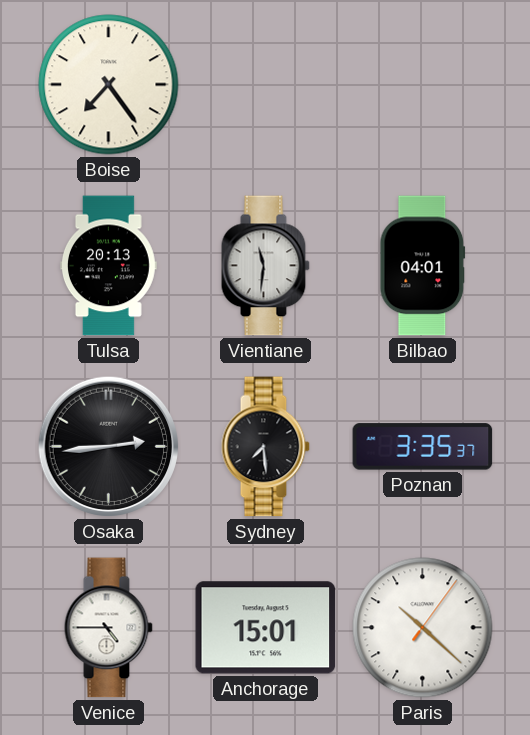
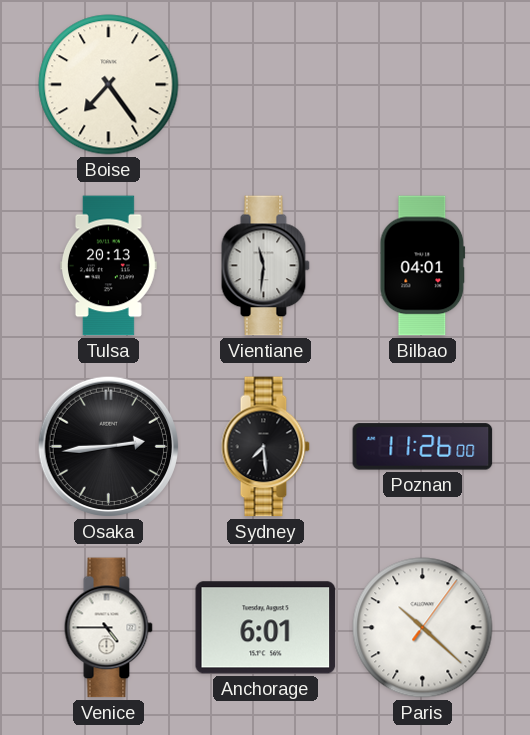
Poznan: 3:35 -> 11:26 (423, 447)
Anchorage: 15:01 -> 6:01 (266, 628)
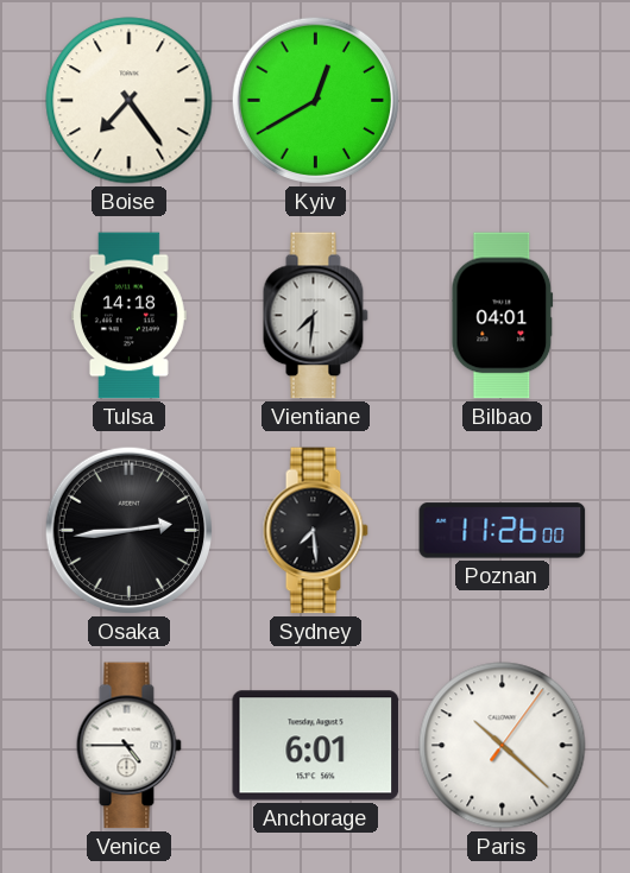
Kyiv: none -> 12:40 (316, 101)
Tulsa: 20:13 -> 14:18 (128, 316)
Vientiane: 11:31 -> 7:31 (315, 316)
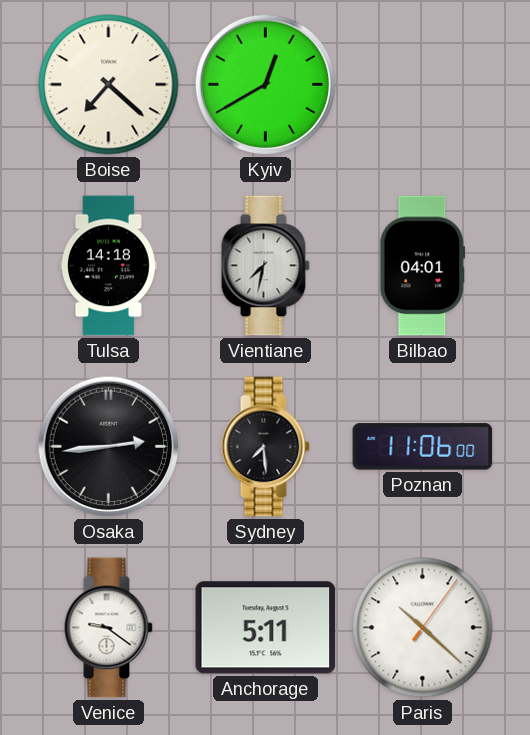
Boise: 7:24 -> 7:22 (109, 85)
Vientiane: 7:31 -> 7:32 (265, 266)
Poznan: 11:26 -> 11:06 (423, 447)
Venice: 4:45 -> 9:21 (108, 628)
Anchorage: 6:01 -> 5:11 (266, 628)
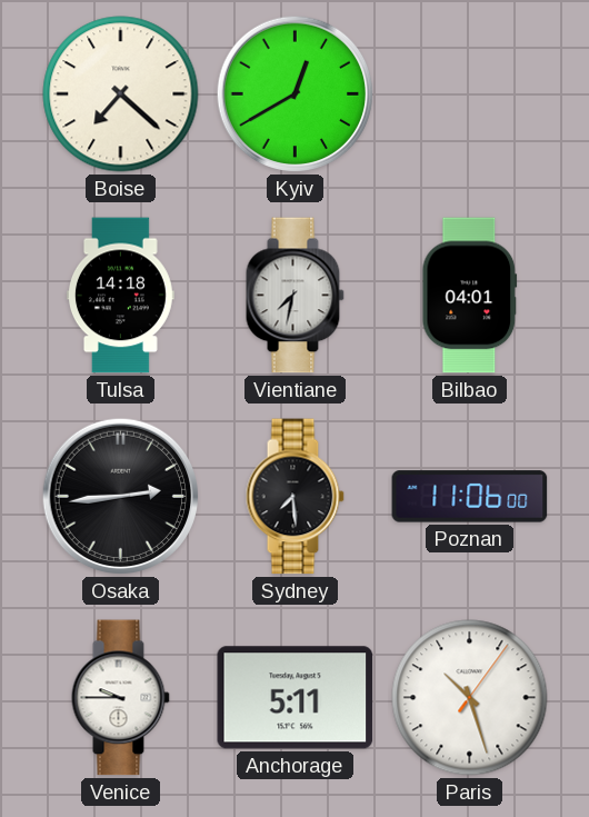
Venice: 9:21 -> 9:45 (120, 698)
Paris: 10:22 -> 10:27 (470, 698)
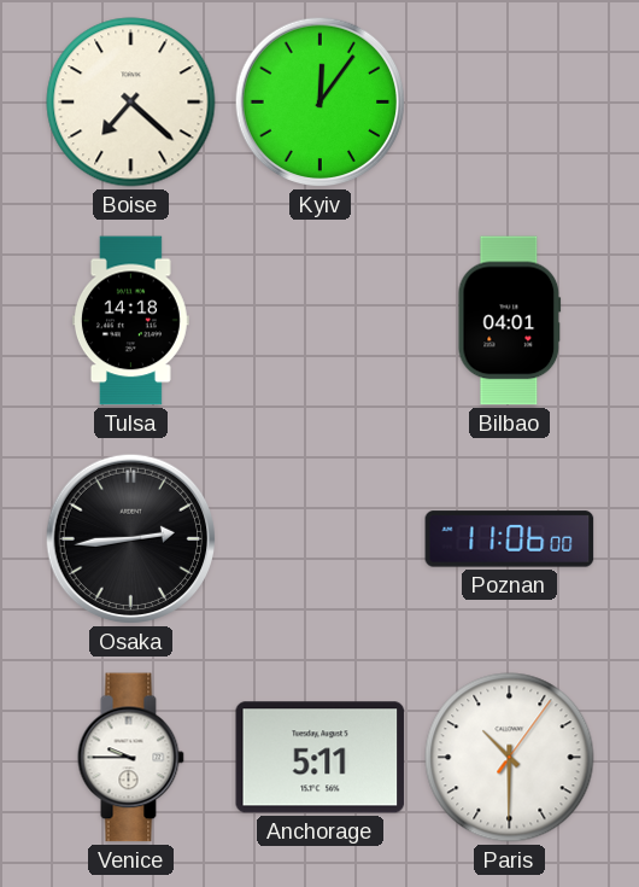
Kyiv: 12:40 -> 12:06 (321, 103)
Vientiane: 7:32 -> none (294, 296)
Sydney: 7:29 -> none (294, 497)
Paris: 10:27 -> 10:30 (510, 758)
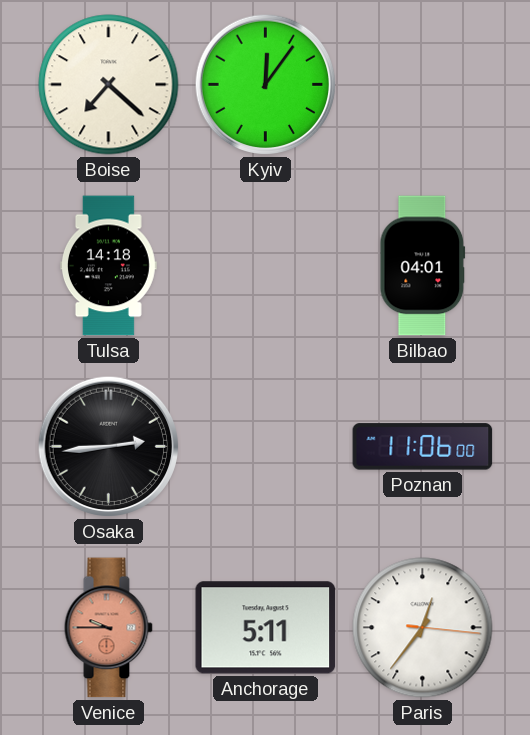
Venice dial: white -> salmon (108, 628)
Paris: 10:30 -> 12:36 (423, 628)
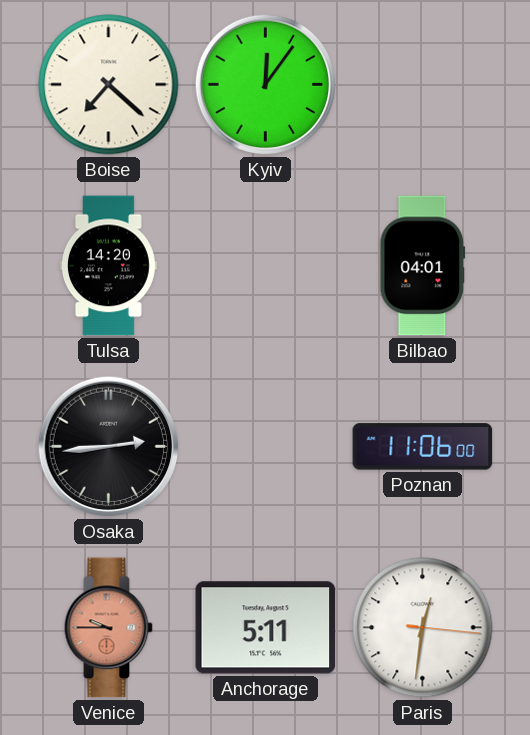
Tulsa: 14:18 -> 14:20 (108, 266)
Paris: 12:36 -> 12:31 (423, 628)
